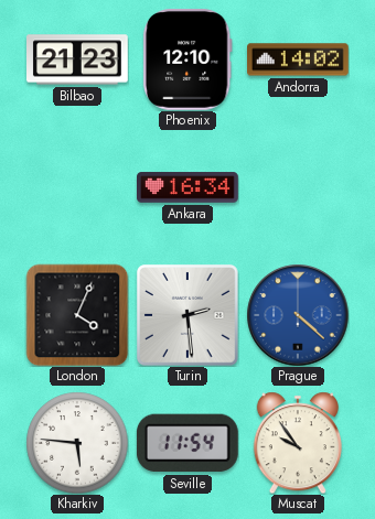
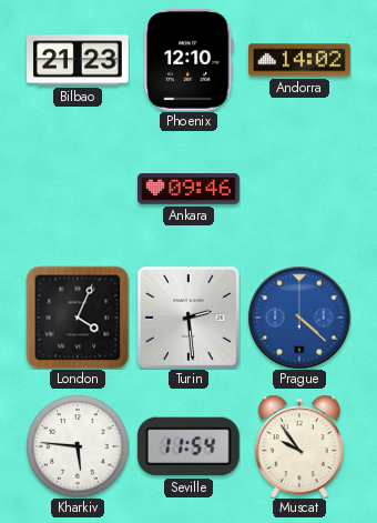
Ankara: 16:34 -> 09:46 (190, 189)
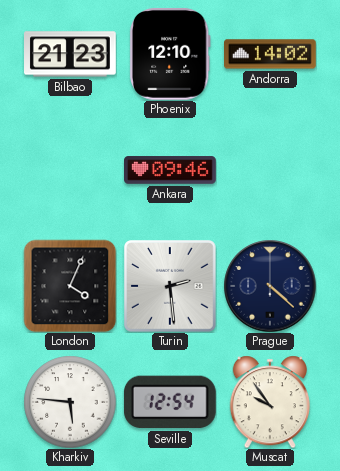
Prague dial: blue -> navy (270, 286)
Seville: 11:54 -> 12:54 (170, 402)
